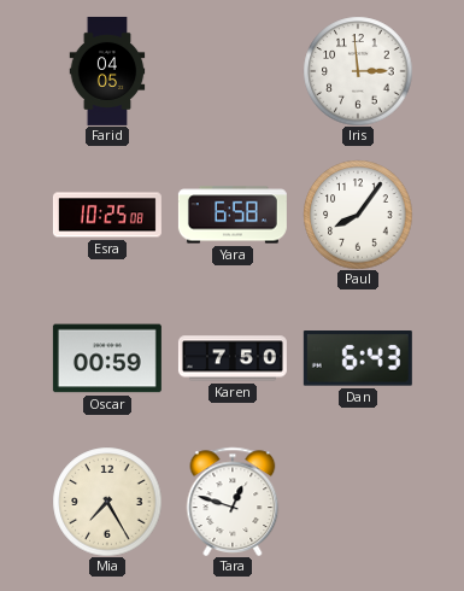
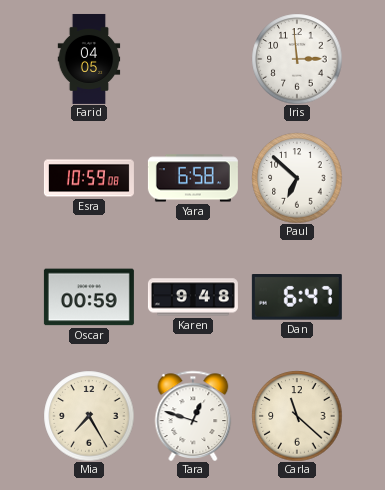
Esra: 10:25 -> 10:59 (89, 178)
Paul: 8:06 -> 6:52 (297, 178)
Karen: 7:50 -> 9:48 (193, 297)
Dan: 6:43 -> 6:47 (297, 298)
Carla: none -> 11:22 (297, 416)
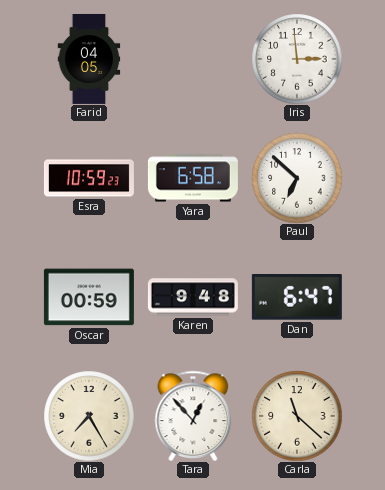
Esra: 10:59:08 -> 10:59:23 (89, 178)
Tara: 12:48 -> 12:53 (193, 416)
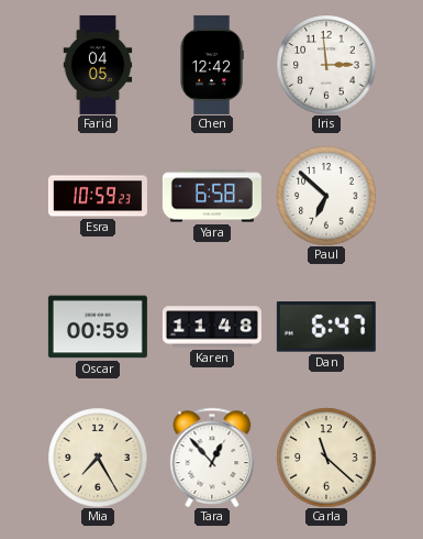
Chen: none -> 12:42 (212, 65)
Karen: 9:48 -> 11:48 (212, 327)
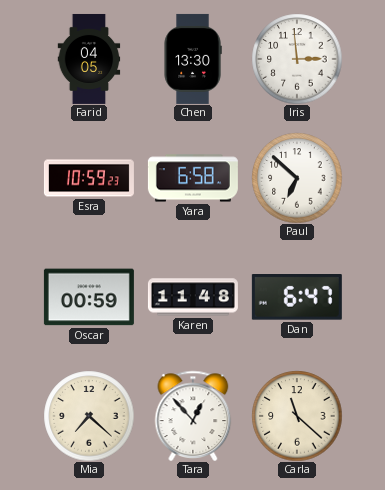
Chen: 12:42 -> 13:30 (193, 59)
Mia: 7:25 -> 7:22 (89, 416)
